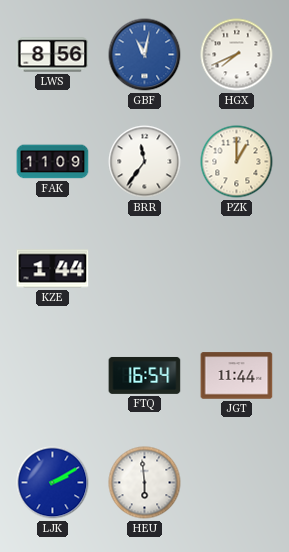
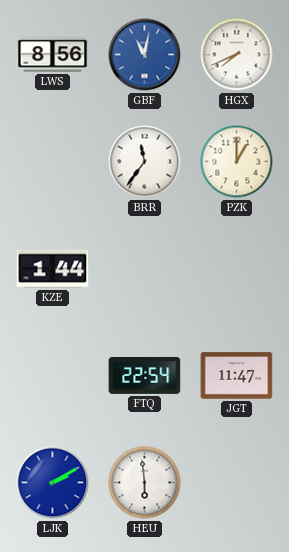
FAK: 11:09 -> none (53, 162)
FTQ: 16:54 -> 22:54 (145, 375)
JGT: 11:44 -> 11:47 (237, 376)
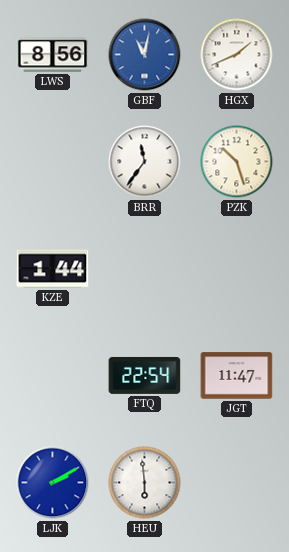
HGX: 7:41 -> 1:41 (237, 55)
PZK: 1:00 -> 10:27 (237, 162)
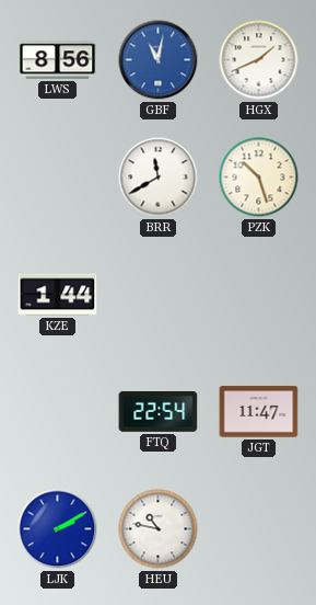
BRR: 11:36 -> 11:40 (159, 178)
HEU: 5:59 -> 10:47 (159, 529)
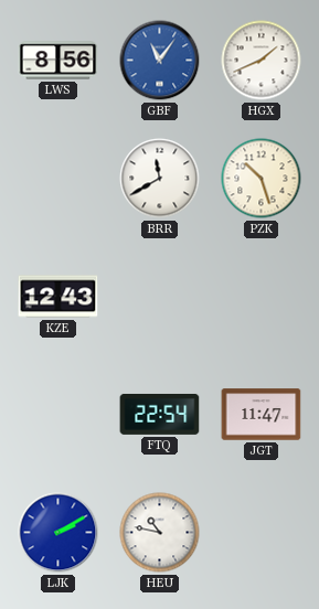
GBF: 11:02 -> 11:06 (160, 61)
KZE: 1:44 -> 12:43 (59, 297)
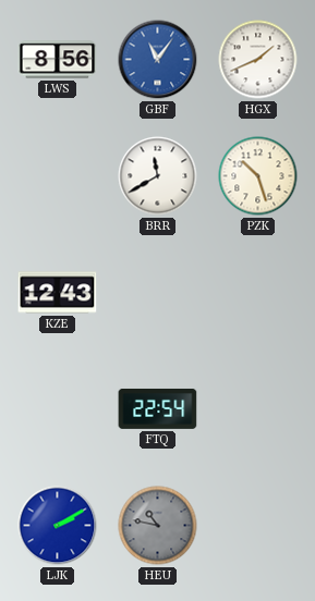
JGT: 11:47 -> none (262, 415)
HEU dial: white -> grey (158, 526)
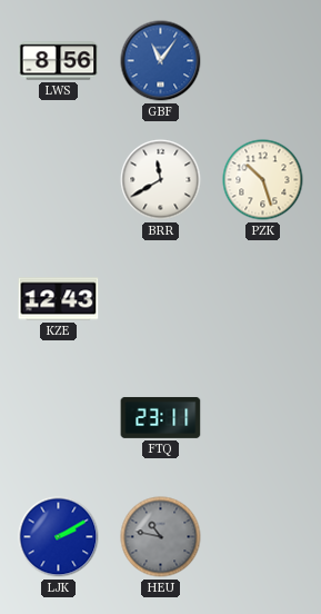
HGX: 1:41 -> none (258, 60)
FTQ: 22:54 -> 23:11 (161, 417)
